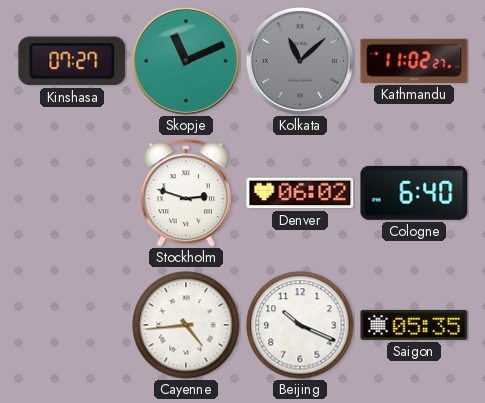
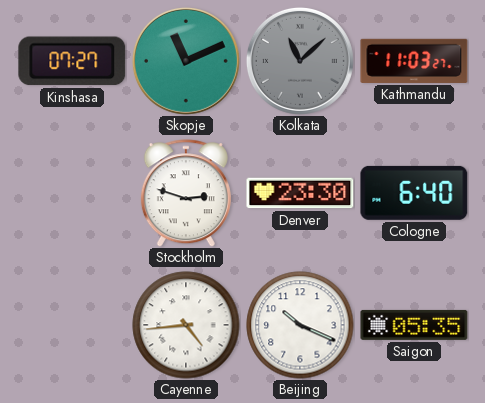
Kathmandu: 11:02 -> 11:03 (414, 61)
Denver: 06:02 -> 23:30 (300, 193)
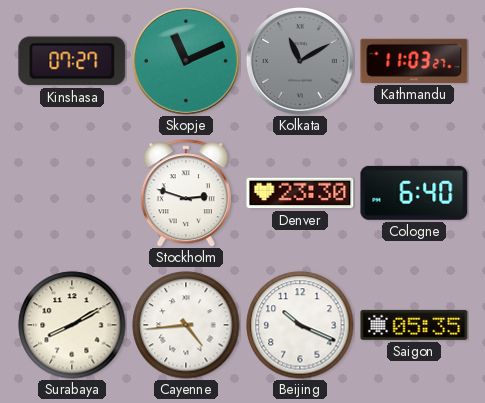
Kolkata: 11:08 -> 11:10 (300, 61)
Surabaya: none -> 8:10 (72, 325)
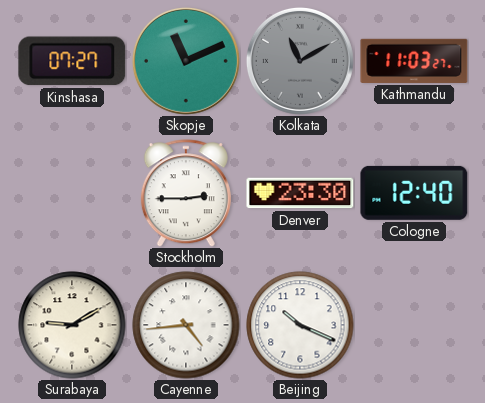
Stockholm: 2:48 -> 2:45 (186, 193)
Cologne: 6:40 -> 12:40 (414, 193)
Surabaya: 8:10 -> 9:10 (72, 325)
Saigon: 05:35 -> none (414, 325)
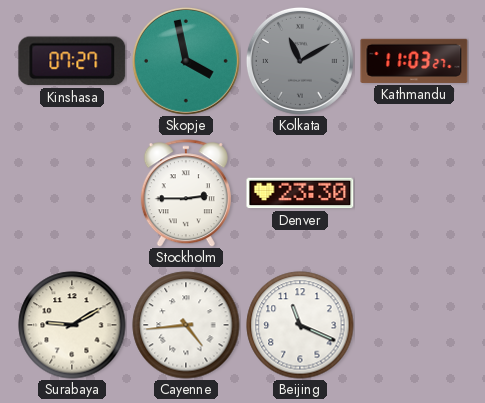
Skopje: 11:11 -> 3:58 (186, 61)
Cologne: 12:40 -> none (414, 193)
Beijing: 10:19 -> 11:19 (300, 325)
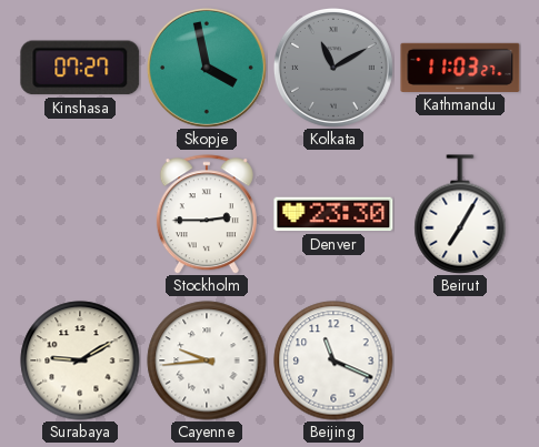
Beirut: none -> 7:05 (460, 214)
Cayenne: 4:44 -> 9:44 (207, 360)
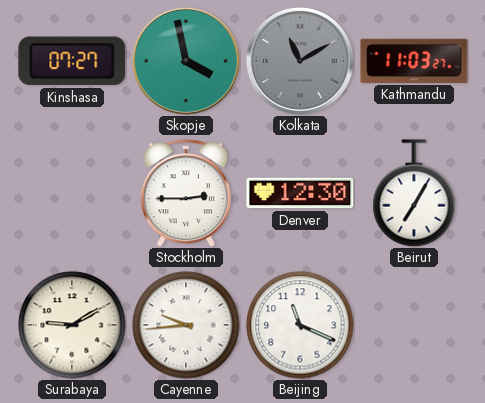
Denver: 23:30 -> 12:30 (300, 193)
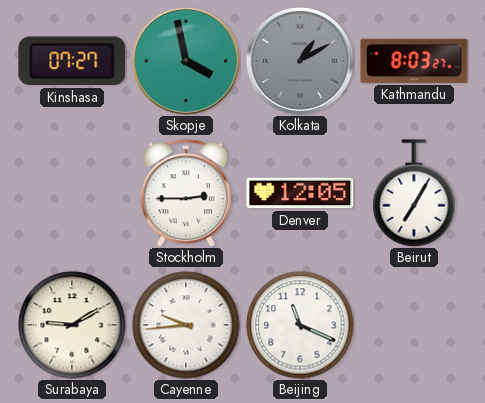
Kolkata: 11:10 -> 1:10 (300, 61)
Kathmandu: 11:03 -> 8:03 (414, 61)
Denver: 12:30 -> 12:05 (300, 193)
